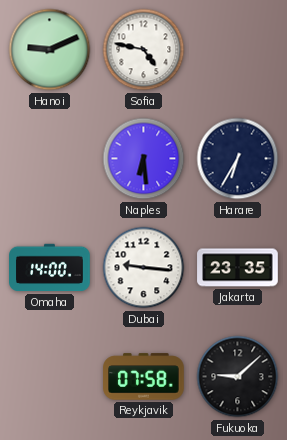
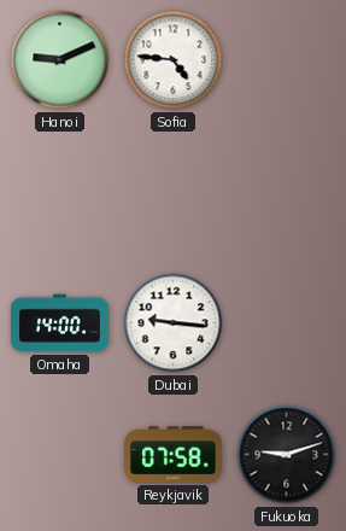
Sofia: 4:47 -> 4:46 (174, 60)
Naples: 6:29 -> none (144, 159)
Harare: 6:35 -> none (238, 159)
Jakarta: 23:35 -> none (238, 268)
Fukuoka: 9:08 -> 9:12 (287, 455)
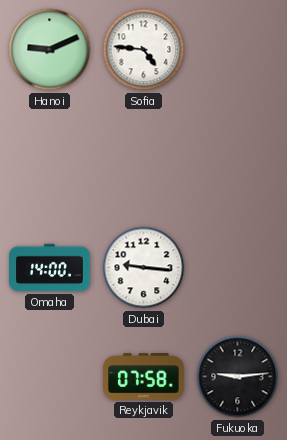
Fukuoka: 9:12 -> 9:14 (238, 377)
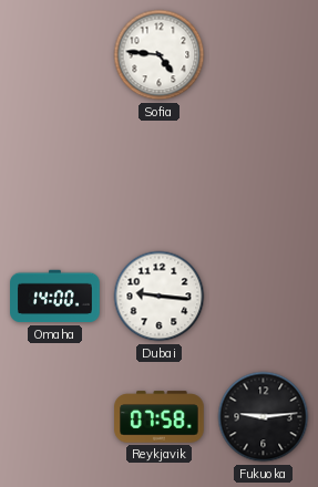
Hanoi: 9:11 -> none (50, 50)
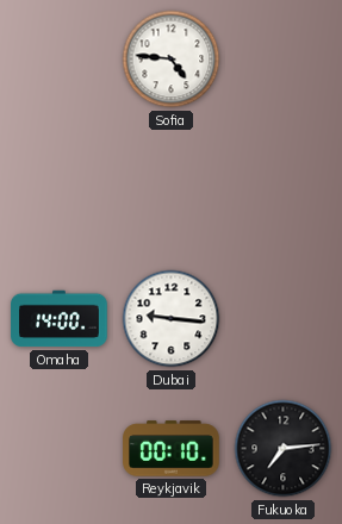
Reykjavik: 07:58 -> 00:10 (172, 449)
Fukuoka: 9:14 -> 7:14 (284, 449)
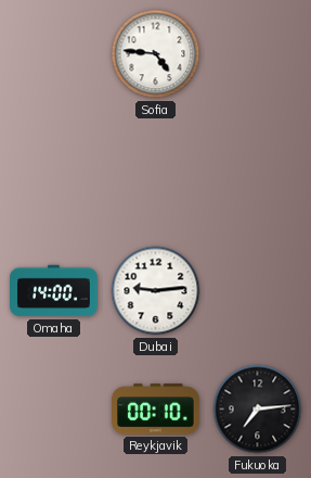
Dubai: 9:16 -> 9:14 (156, 291)
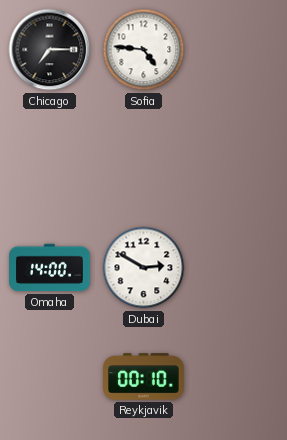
Chicago: none -> 7:15 (50, 50)
Dubai: 9:14 -> 2:50 (144, 268)
Fukuoka: 7:14 -> none (258, 410)
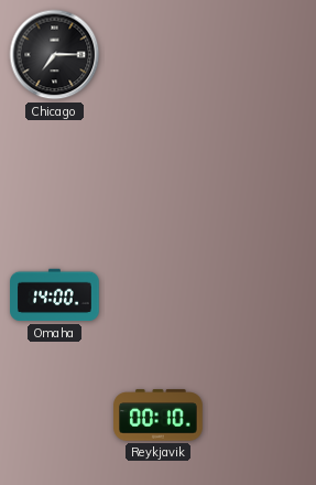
Sofia: 4:46 -> none (144, 50)
Dubai: 2:50 -> none (144, 268)
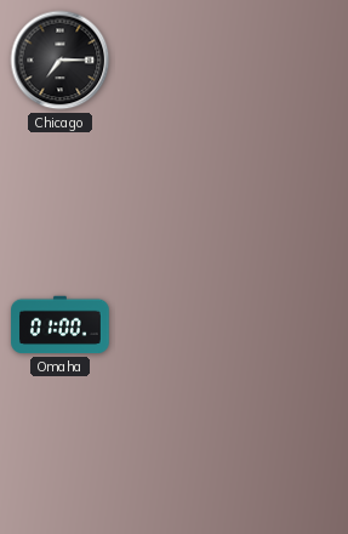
Omaha: 14:00 -> 01:00 (61, 325)
Reykjavik: 00:10 -> none (159, 416)
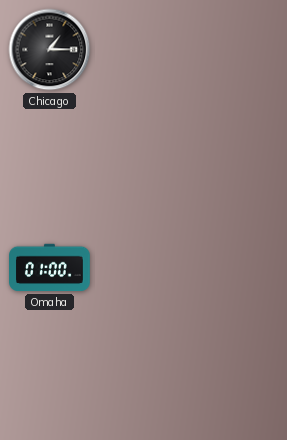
Chicago: 7:15 -> 1:15 (50, 50)
